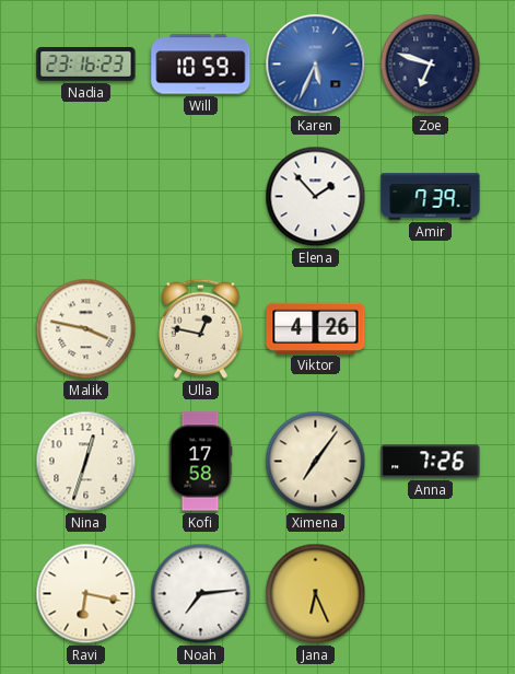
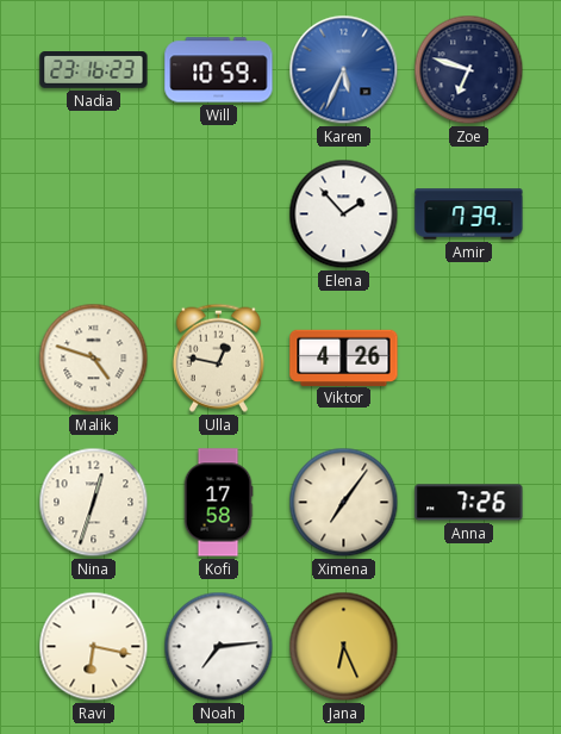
Malik: 3:47 -> 4:48 (94, 359)
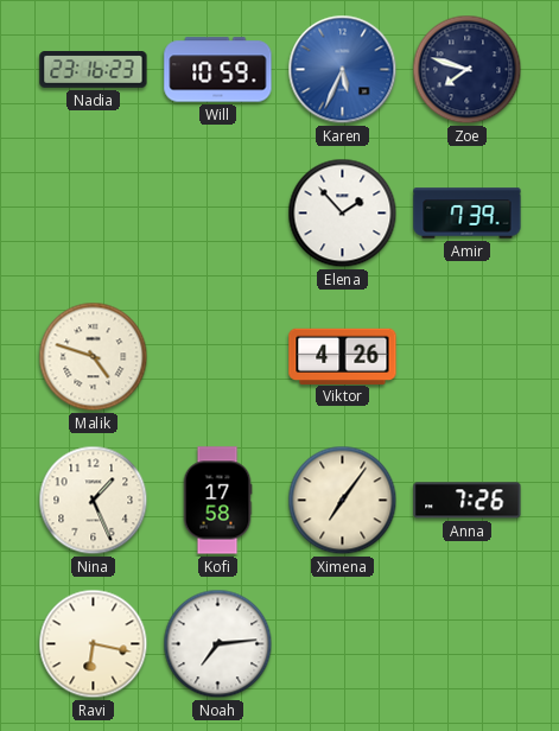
Zoe: 6:48 -> 7:48 (468, 70)
Ulla: 12:47 -> none (218, 357)
Nina: 12:33 -> 1:26 (94, 501)
Jana: 6:26 -> none (344, 647)
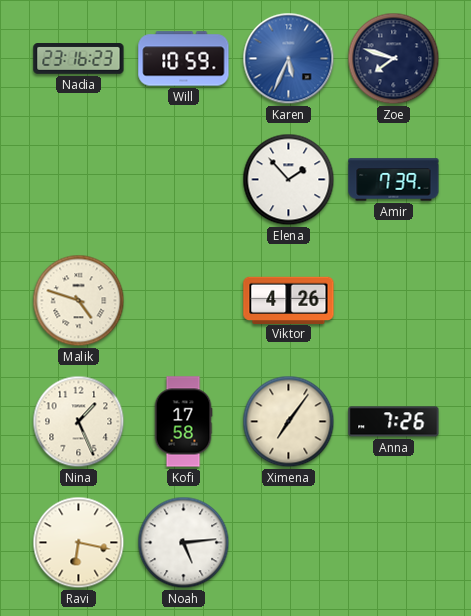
Noah: 7:14 -> 5:14 (184, 543)
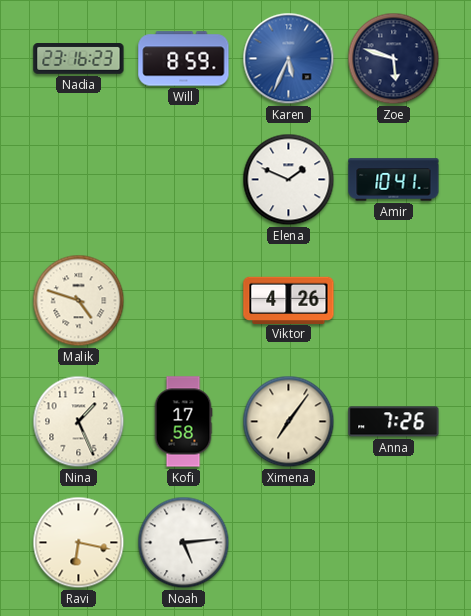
Will: 10:59 -> 8:59 (184, 59)
Zoe: 7:48 -> 5:48 (394, 59)
Elena: 1:53 -> 1:49 (289, 180)
Amir: 7:39 -> 10:41 (394, 180)
